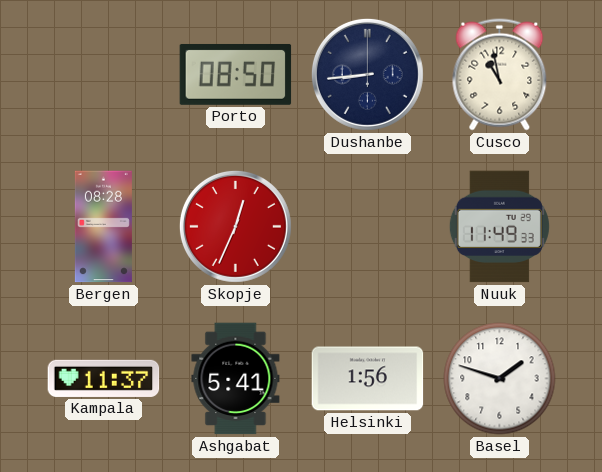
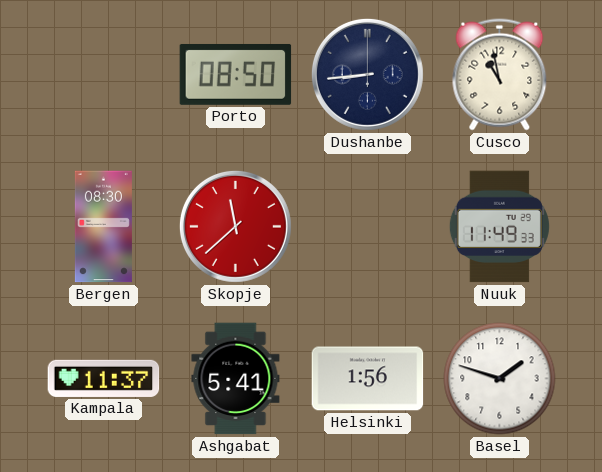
Bergen: 08:28 -> 08:30 (103, 227)
Skopje: 12:34 -> 11:38 (235, 226)
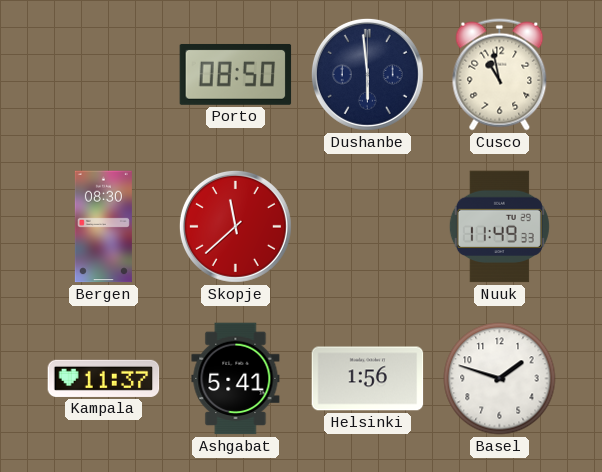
Dushanbe: 8:44 -> 5:59 (367, 74)
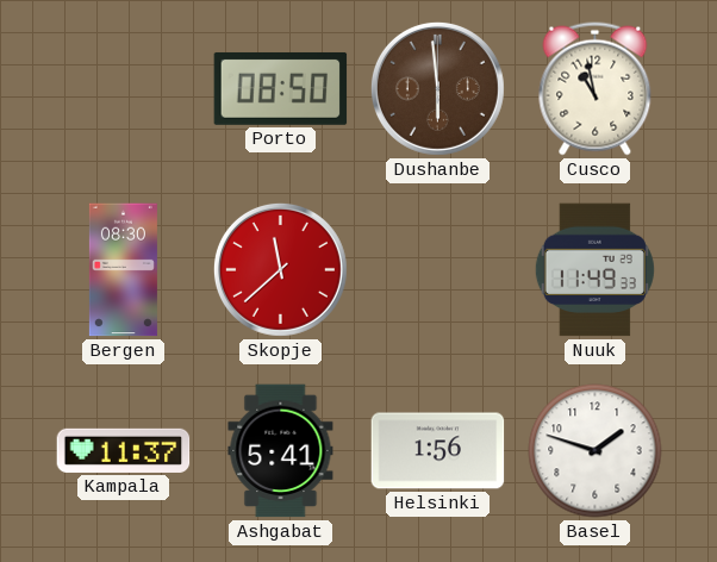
Dushanbe dial: navy -> brown (437, 88)
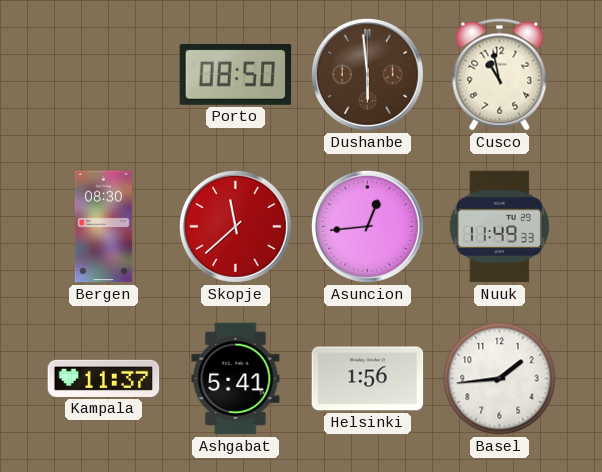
Asuncion: none -> 12:44 (367, 226)
Basel: 1:48 -> 1:44 (500, 379)
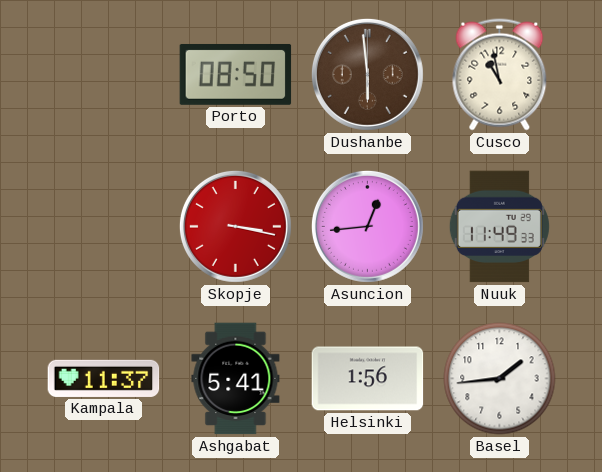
Bergen: 08:30 -> none (103, 227)
Skopje: 11:38 -> 3:17 (235, 226)
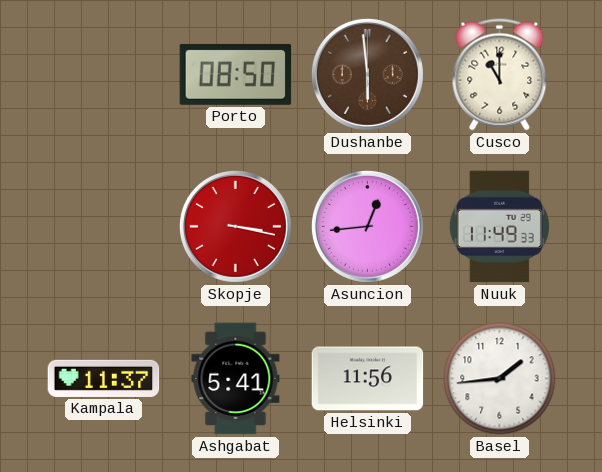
Cusco: 10:58 -> 11:00 (500, 75)
Helsinki: 1:56 -> 11:56 (368, 379)
